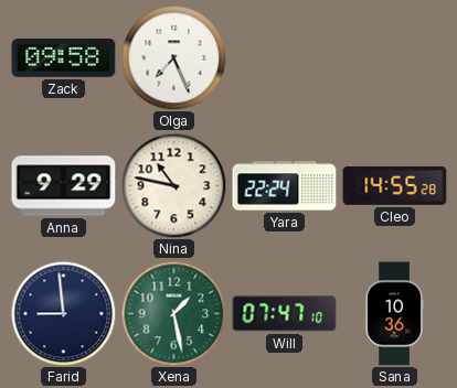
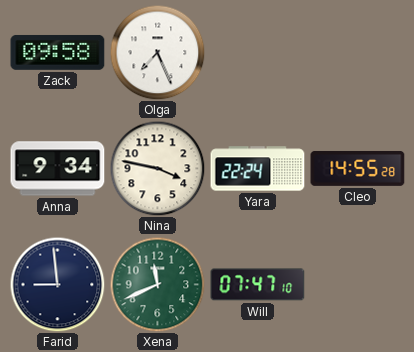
Anna: 9:29 -> 9:34 (58, 169)
Nina: 10:47 -> 3:47 (157, 168)
Xena: 1:28 -> 11:41 (157, 284)
Sana: 10:36 -> none (394, 314)
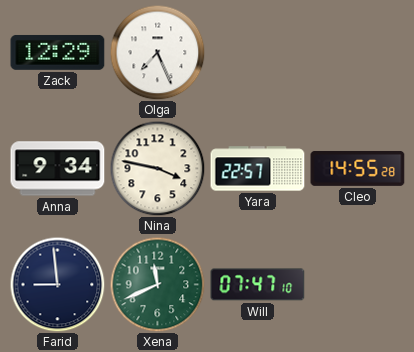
Zack: 09:58 -> 12:29 (58, 52)
Yara: 22:24 -> 22:57 (258, 169)
